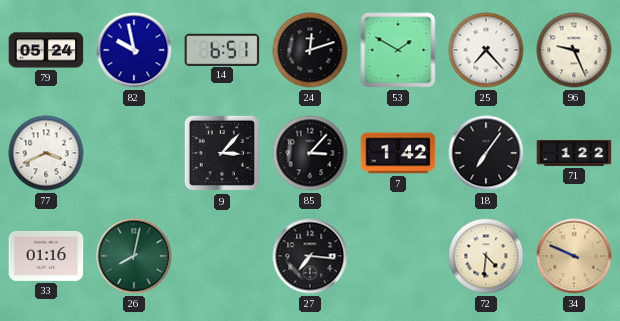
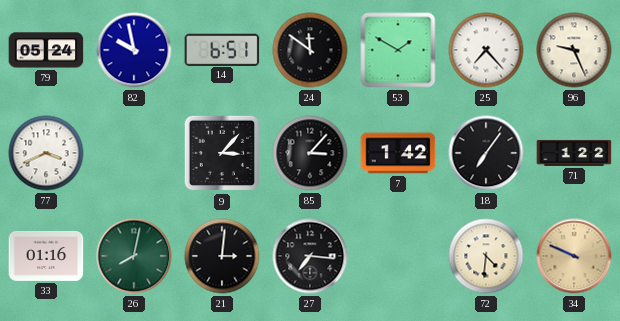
24: 12:12 -> 11:51 (310, 50)
21: none -> 3:01 (222, 256)
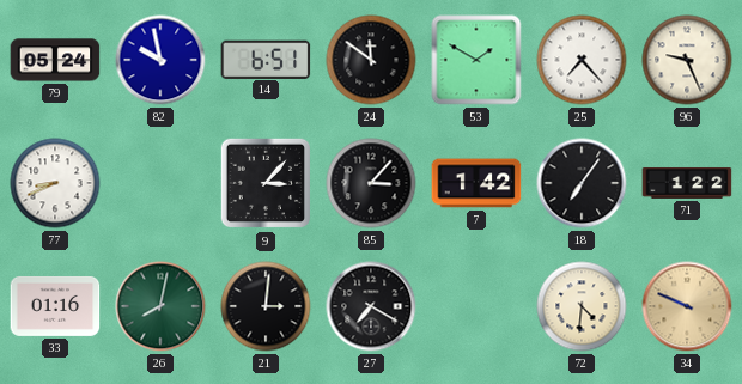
77: 3:41 -> 8:41 (55, 183)
27: 7:16 -> 7:20 (371, 306)
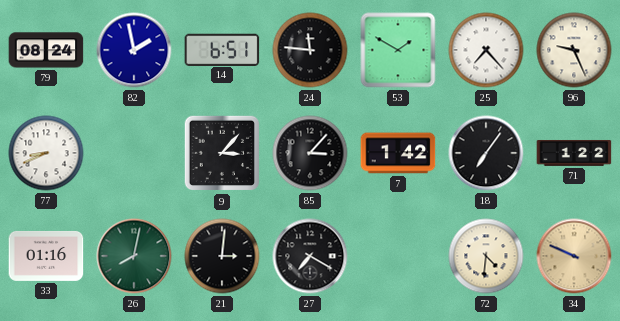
79: 05:24 -> 08:24 (46, 50)
82: 9:58 -> 1:58 (134, 50)
24: 11:51 -> 11:46 (310, 50)
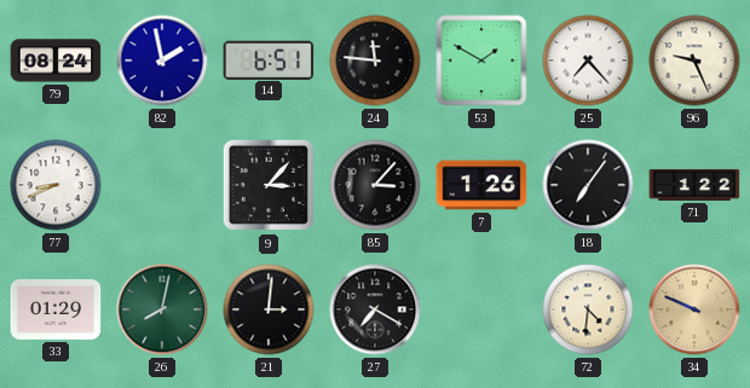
7: 1:42 -> 1:26 (481, 185)
33: 01:16 -> 01:29 (56, 309)
